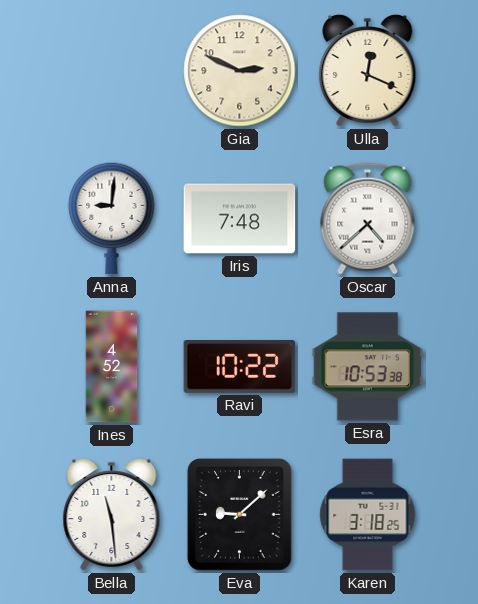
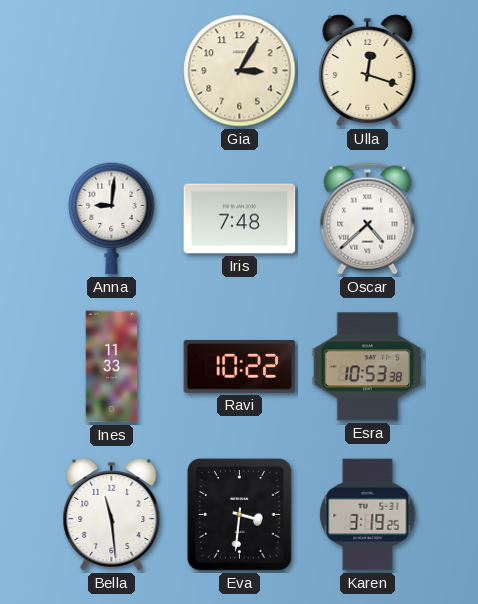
Gia: 2:49 -> 3:05 (240, 71)
Ulla: 12:19 -> 12:18 (368, 70)
Ines: 4:52 -> 11:33 (112, 367)
Eva: 9:08 -> 3:31 (240, 515)
Karen: 3:18 -> 3:19 (368, 515)
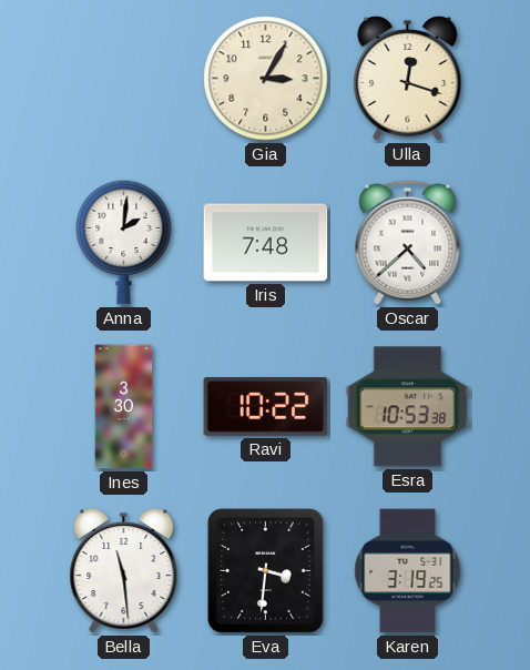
Anna: 9:01 -> 2:01 (124, 242)
Ines: 11:33 -> 3:30 (124, 407)
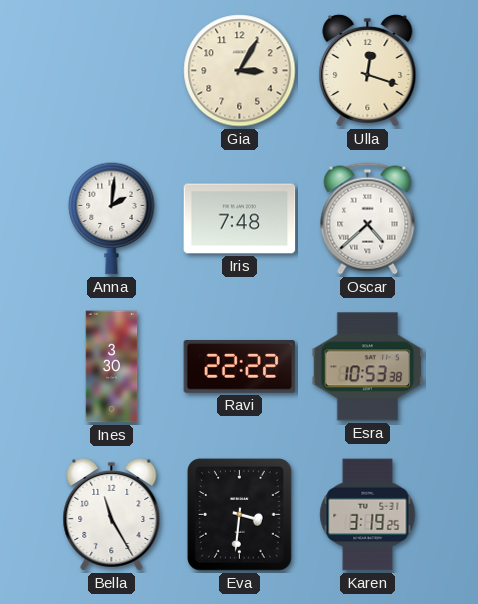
Ravi: 10:22 -> 22:22 (240, 367)
Bella: 11:29 -> 11:25 (112, 514)
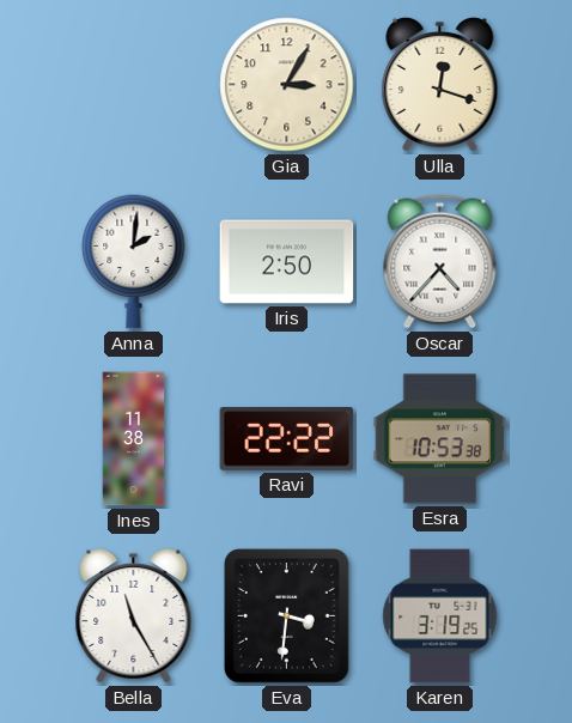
Iris: 7:48 -> 2:50 (287, 262)
Oscar: 4:38 -> 4:37 (440, 262)
Ines: 3:30 -> 11:38 (134, 439)
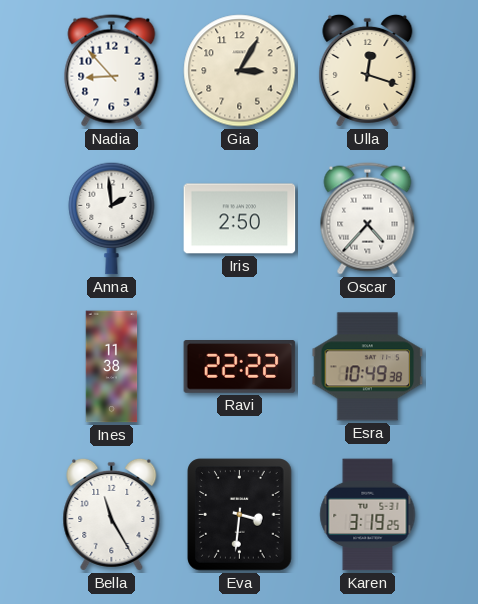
Nadia: none -> 8:53 (112, 71)
Anna: 2:01 -> 1:59 (112, 218)
Esra: 10:53 -> 10:49 (368, 367)
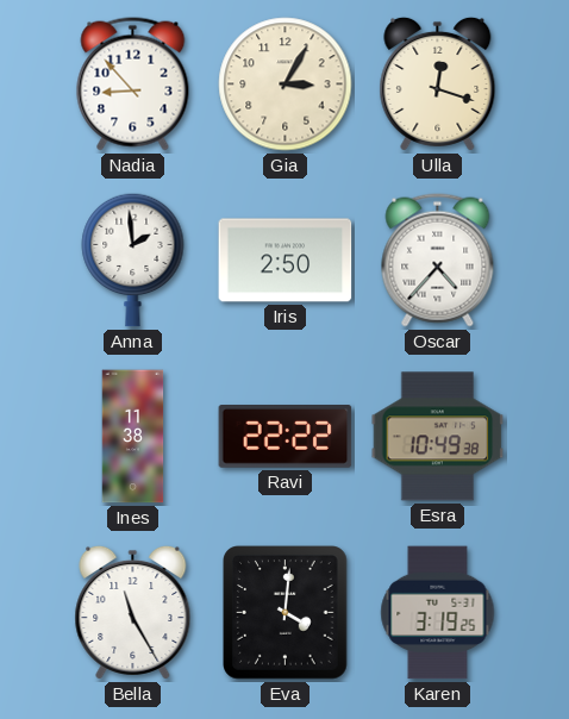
Eva: 3:31 -> 4:01 (286, 613)
